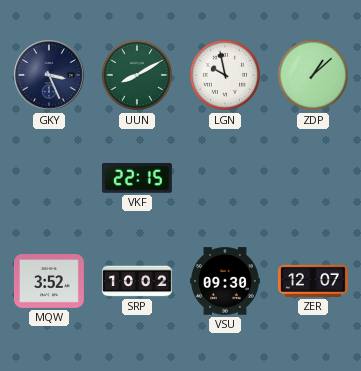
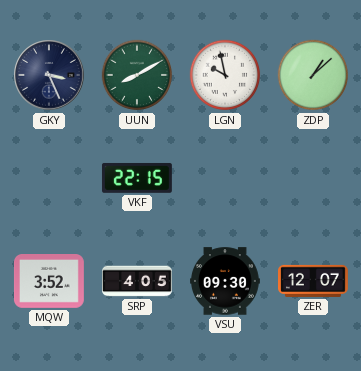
SRP: 10:02 -> 4:05 (138, 281)
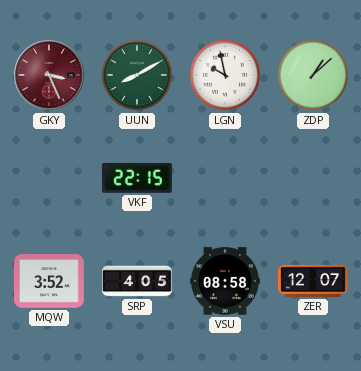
GKY dial: navy -> burgundy (49, 75)
VSU: 09:30 -> 08:58 (226, 281)
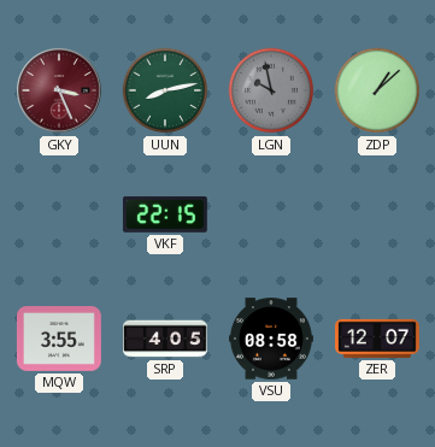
UUN: 8:10 -> 8:13 (165, 90)
LGN dial: white -> grey (271, 90)
MQW: 3:52 -> 3:55 (59, 340)
